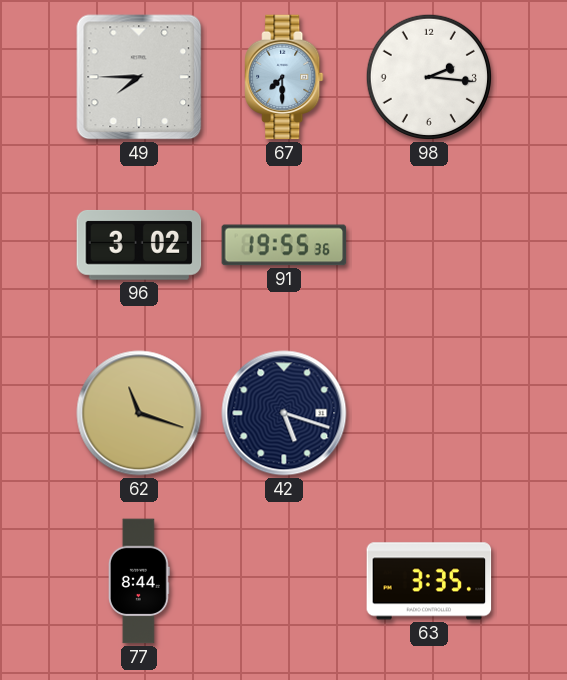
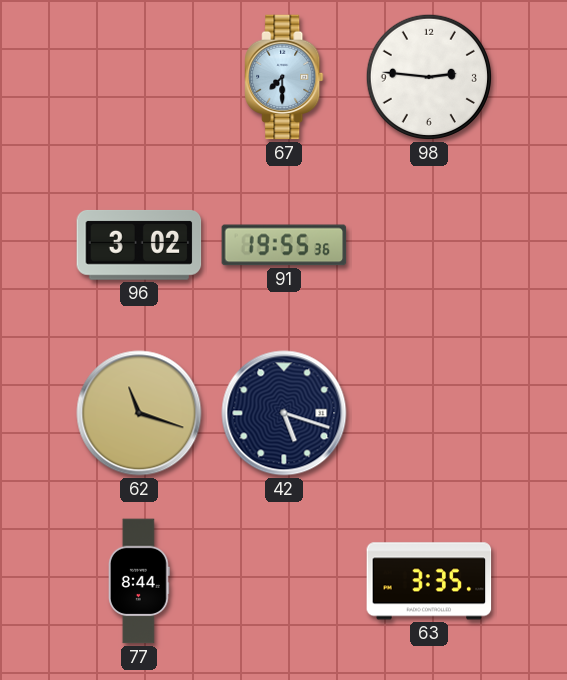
49: 7:45 -> none (139, 77)
98: 2:16 -> 2:46 (429, 77)
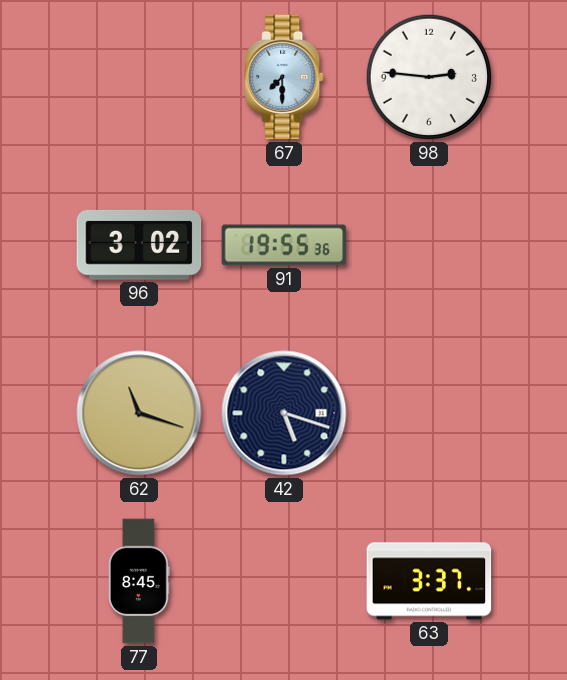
77: 8:44 -> 8:45 (139, 581)
63: 3:35 -> 3:37 (429, 581)
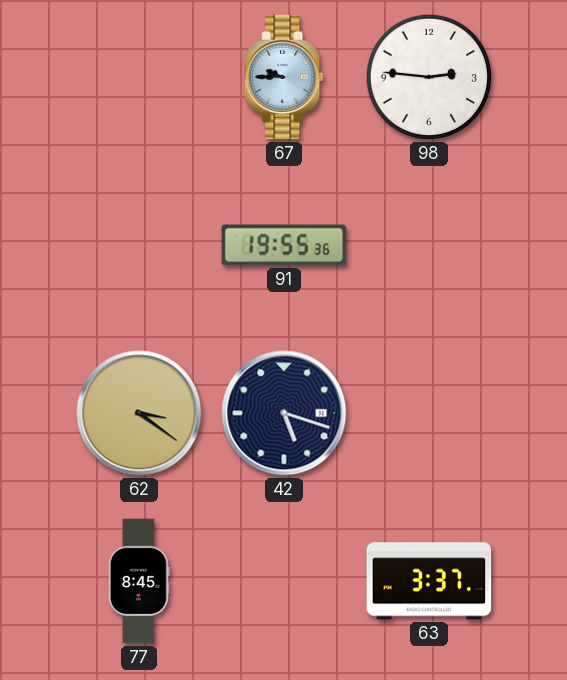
67: 7:30 -> 9:45 (284, 77)
96: 3:02 -> none (139, 245)
62: 11:18 -> 3:21 (139, 413)
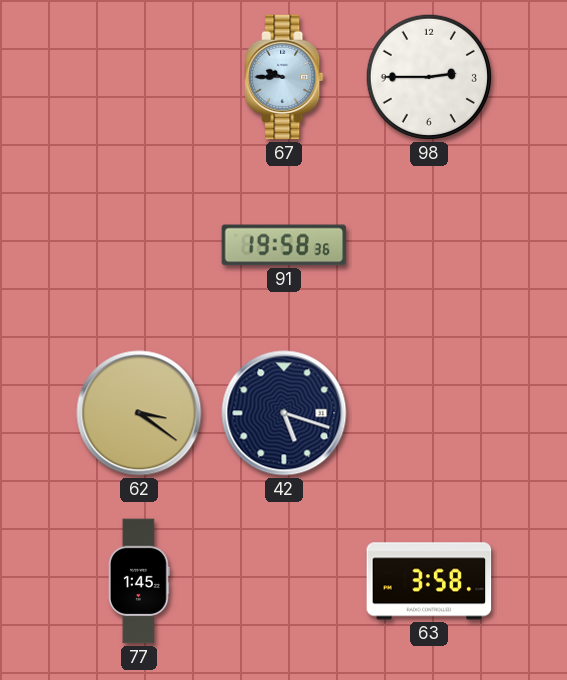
98: 2:46 -> 2:45 (429, 77)
91: 19:55 -> 19:58 (284, 245)
77: 8:45 -> 1:45 (139, 581)
63: 3:37 -> 3:58 (429, 581)
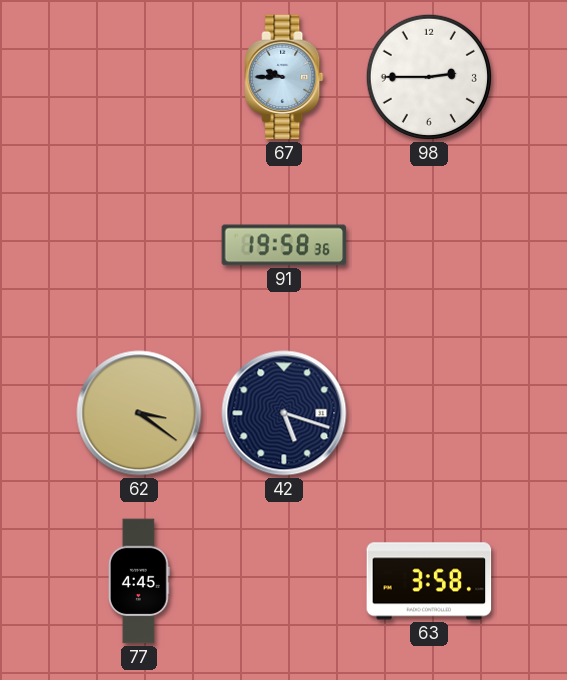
77: 1:45 -> 4:45 (139, 581)
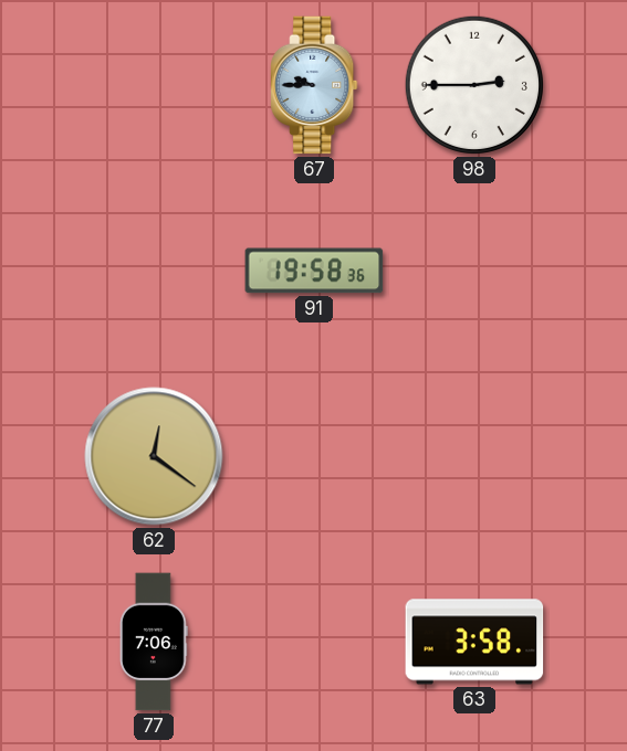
62: 3:21 -> 12:21 (154, 456)
42: 5:18 -> none (284, 413)
77: 4:45 -> 7:06 (154, 642)
